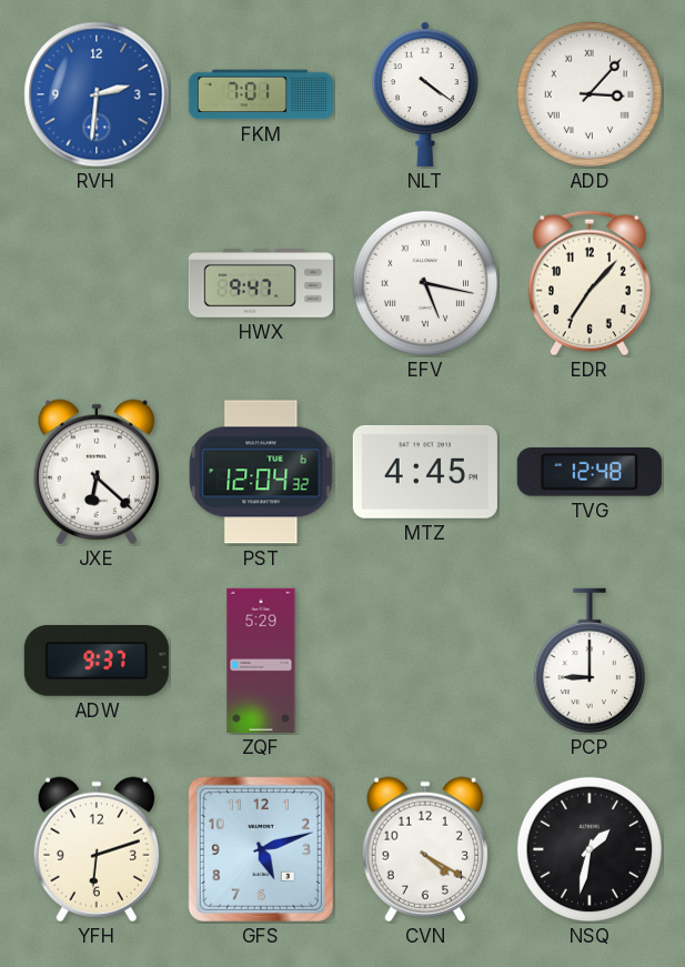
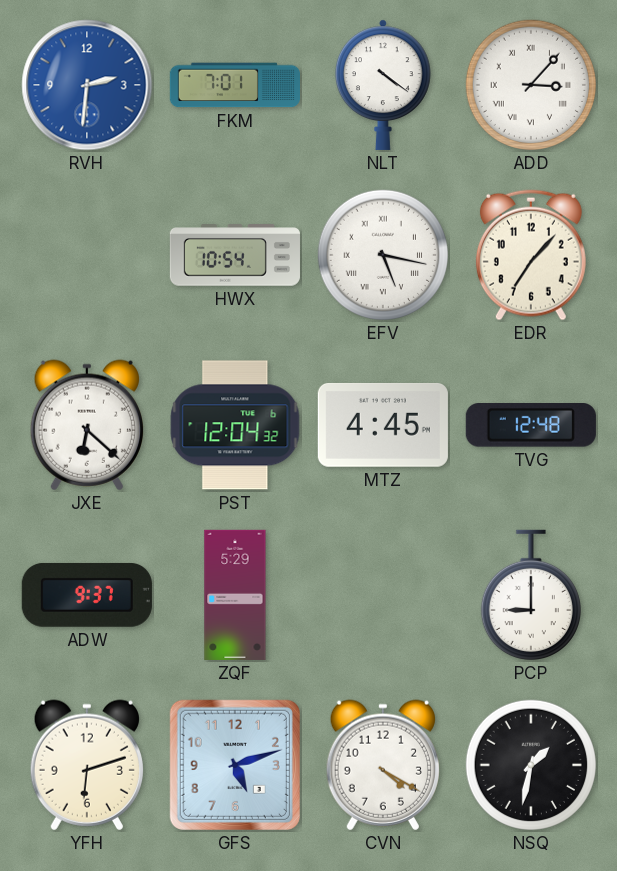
HWX: 9:47 -> 10:54 (235, 255)
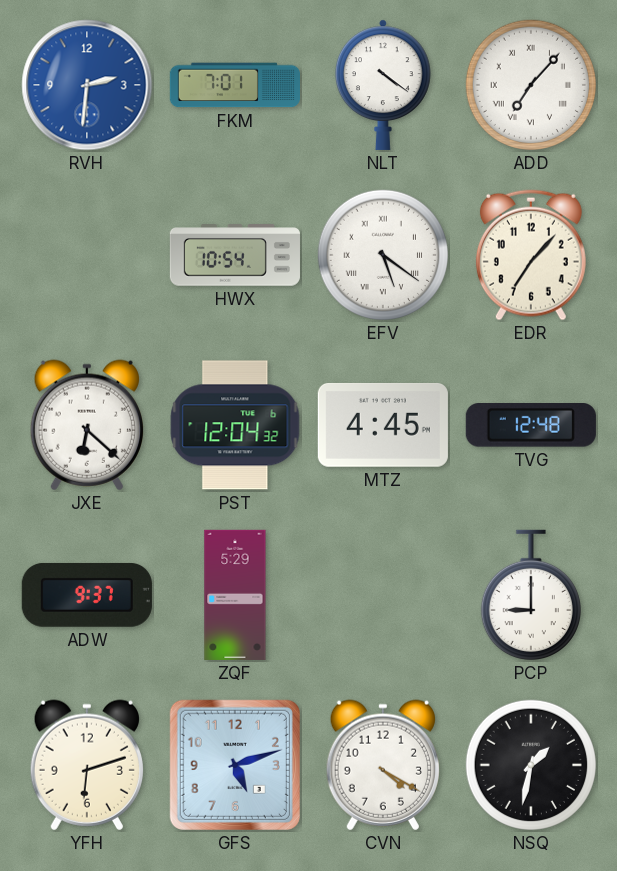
ADD: 3:07 -> 7:07 (531, 85)
EFV: 5:17 -> 5:21 (383, 255)
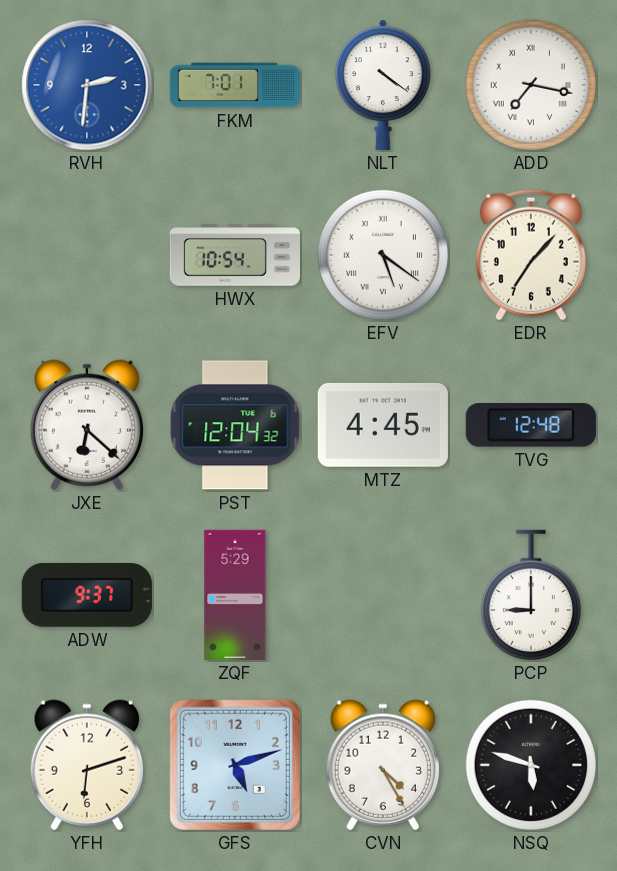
ADD: 7:07 -> 7:17 (531, 85)
CVN: 4:20 -> 4:25 (383, 765)
NSQ: 1:32 -> 5:48 (531, 765)
